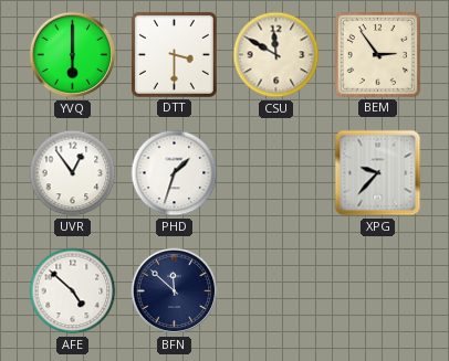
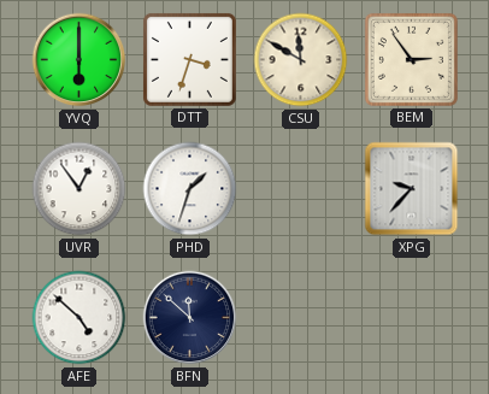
DTT: 3:30 -> 3:33 (189, 59)
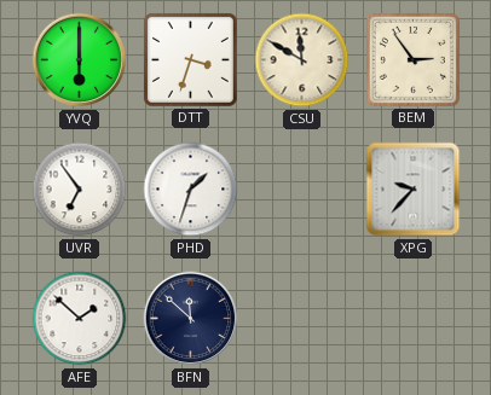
UVR: 12:54 -> 6:54 (80, 190)
AFE: 4:52 -> 1:52 (80, 319)
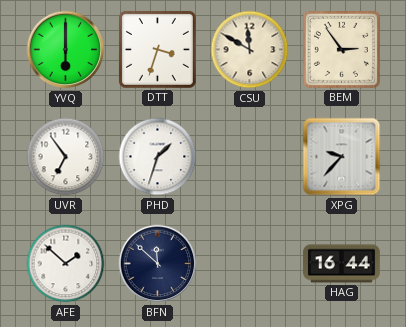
HAG: none -> 16:44 (342, 264)
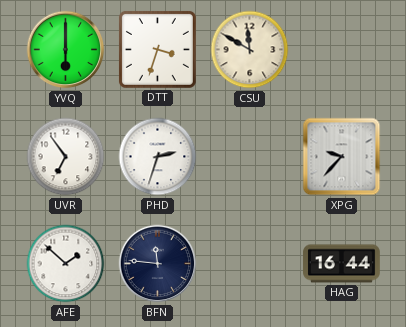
BEM: 2:54 -> none (341, 49)
PHD: 1:33 -> 2:33 (158, 157)
BFN: 11:52 -> 11:46 (158, 264)
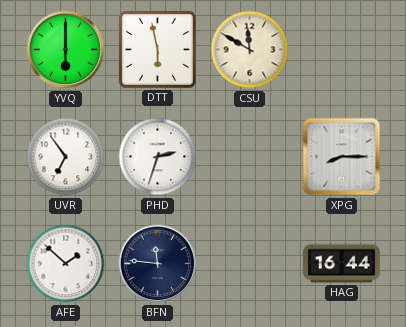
DTT: 3:33 -> 5:58 (157, 49)
XPG: 9:37 -> 8:15 (342, 157)
